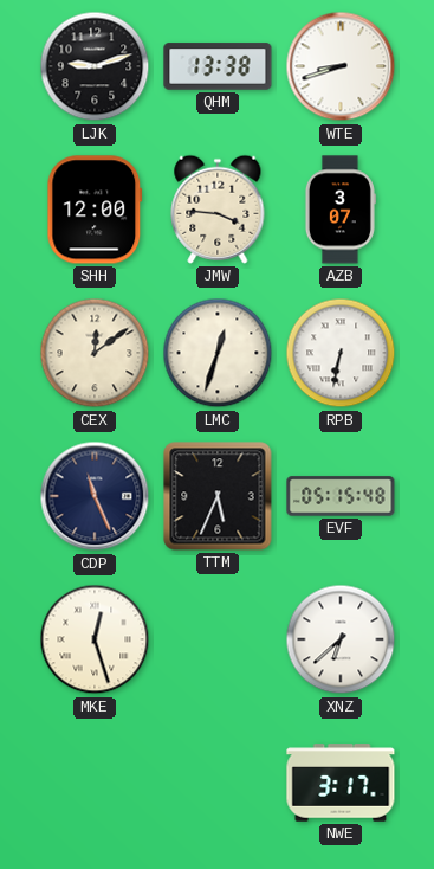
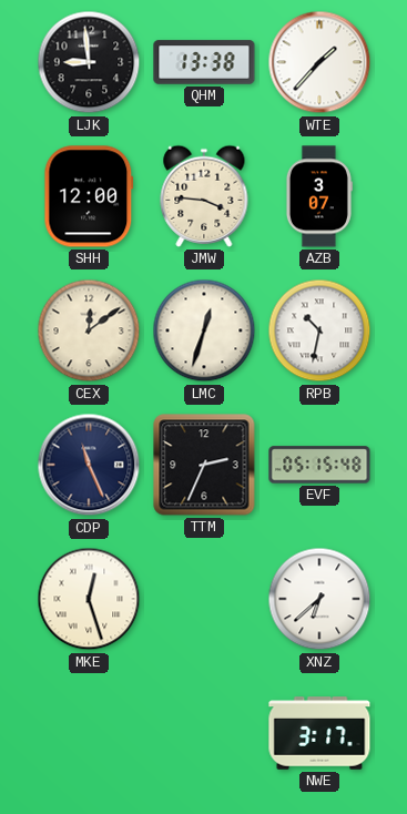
LJK: 9:12 -> 8:59 (89, 62)
WTE: 8:42 -> 1:37 (319, 62)
RPB: 6:32 -> 10:32 (319, 330)
TTM: 5:34 -> 2:34 (204, 465)
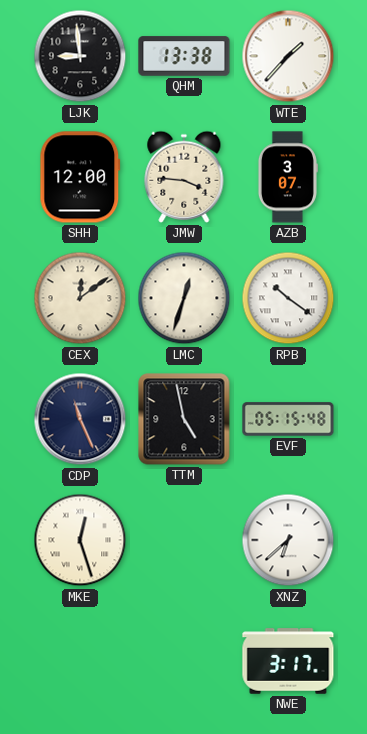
RPB: 10:32 -> 10:21 (288, 298)
TTM: 2:34 -> 4:58 (184, 419)
